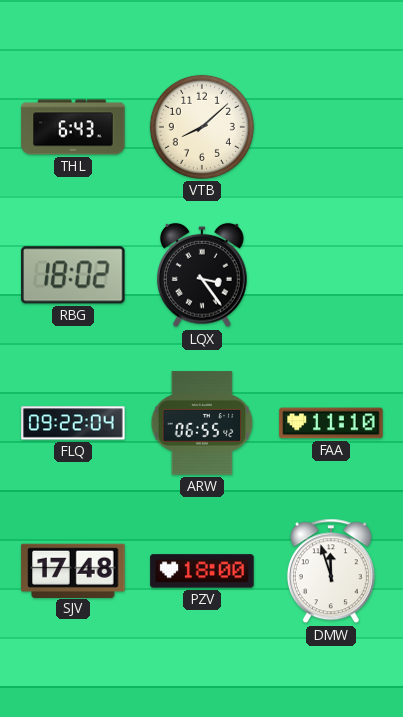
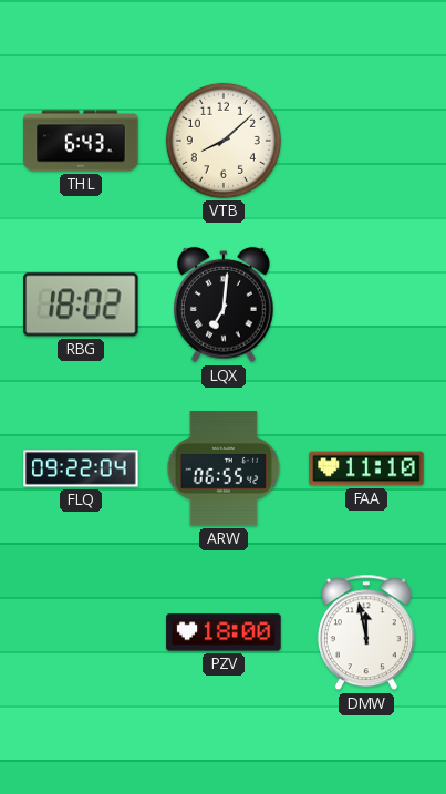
LQX: 3:24 -> 7:01 (225, 305)
SJV: 17:48 -> none (73, 570)
DMW: 11:57 -> 11:58 (366, 632)
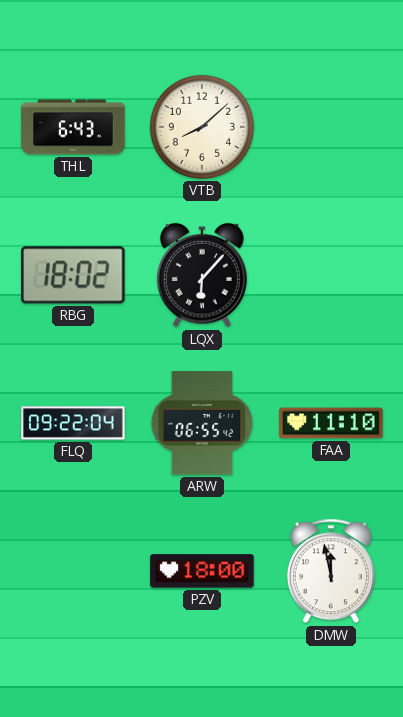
LQX: 7:01 -> 6:07 (203, 275)
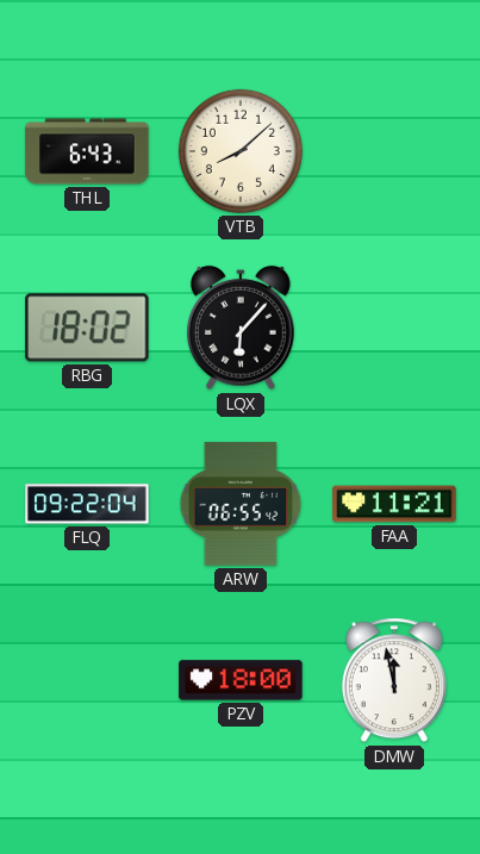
FAA: 11:10 -> 11:21 (394, 504)
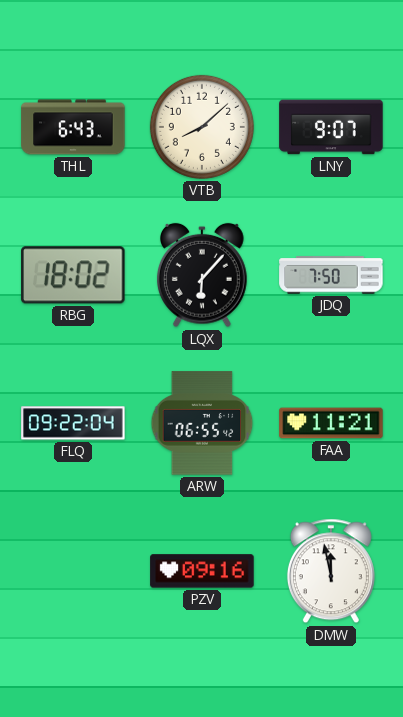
LNY: none -> 9:07 (331, 127)
JDQ: none -> 7:50 (331, 275)
PZV: 18:00 -> 09:16 (202, 571)
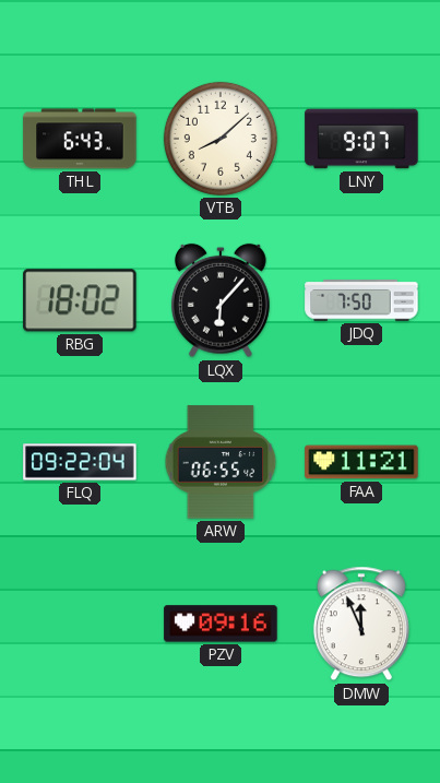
DMW: 11:58 -> 11:56 (361, 624)
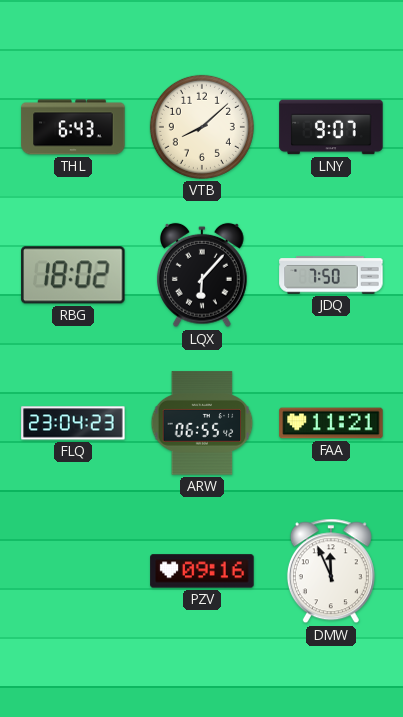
FLQ: 09:22 -> 23:04 (73, 423)
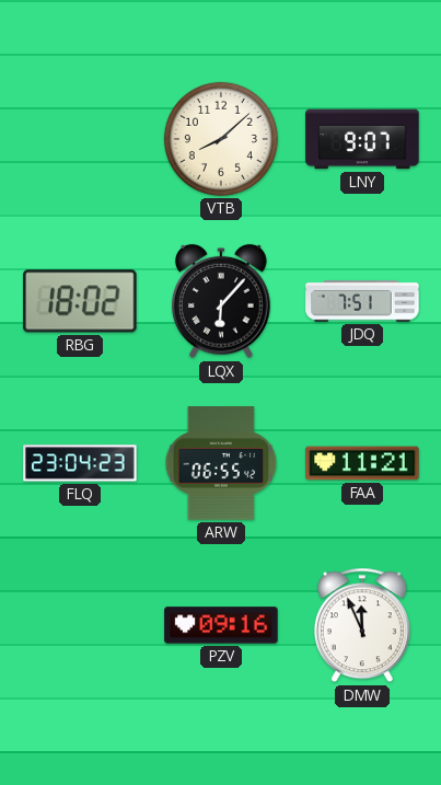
THL: 6:43 -> none (73, 127)
JDQ: 7:50 -> 7:51 (362, 301)
